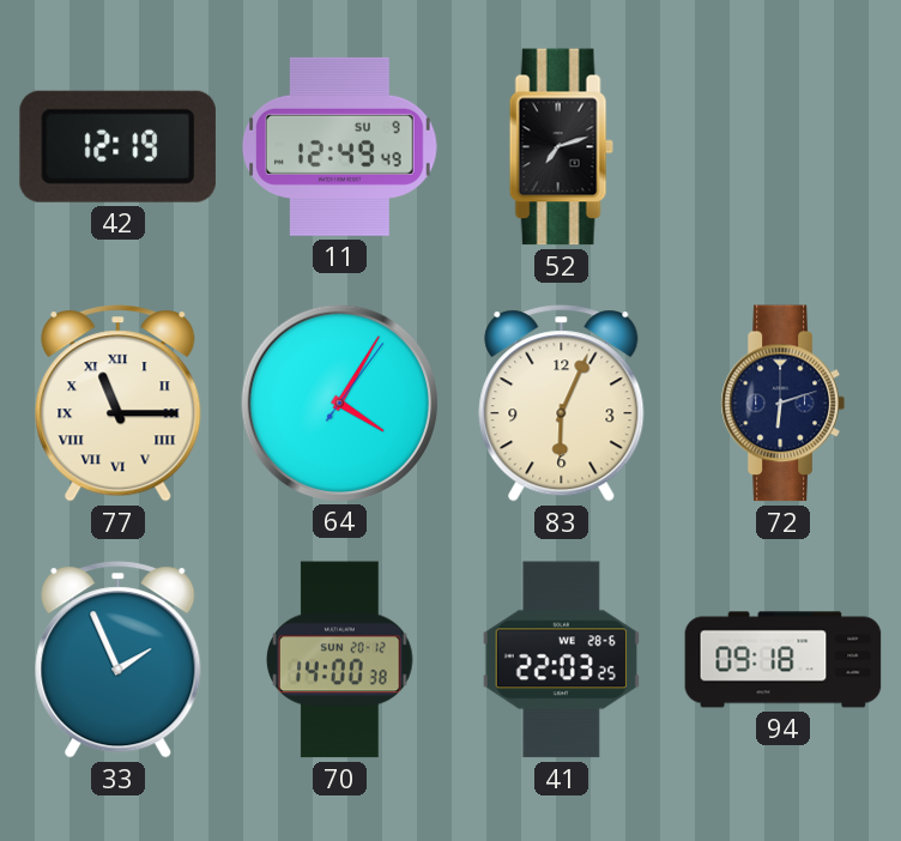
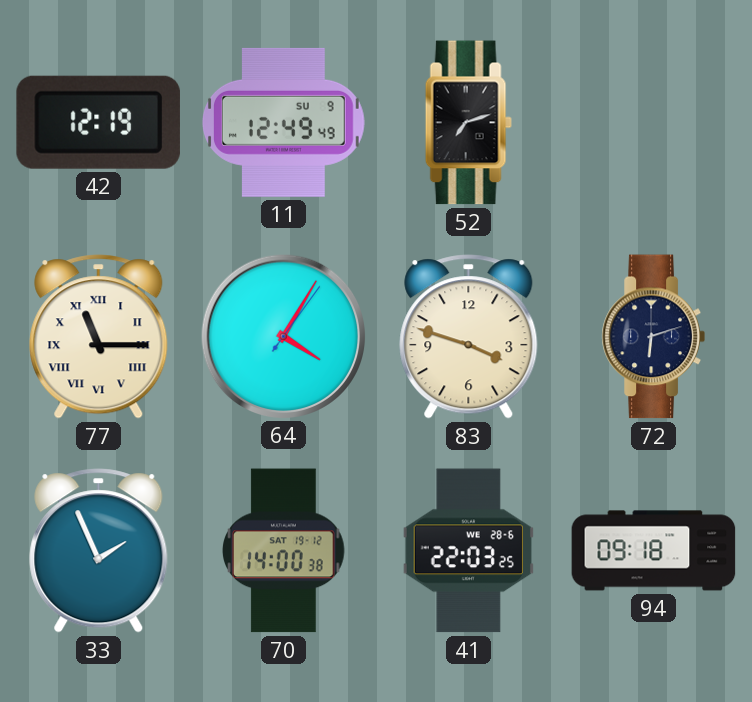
83: 6:04 -> 3:48 (469, 337)
70 date: SUN 20-12 -> SAT 19-12 (284, 551)
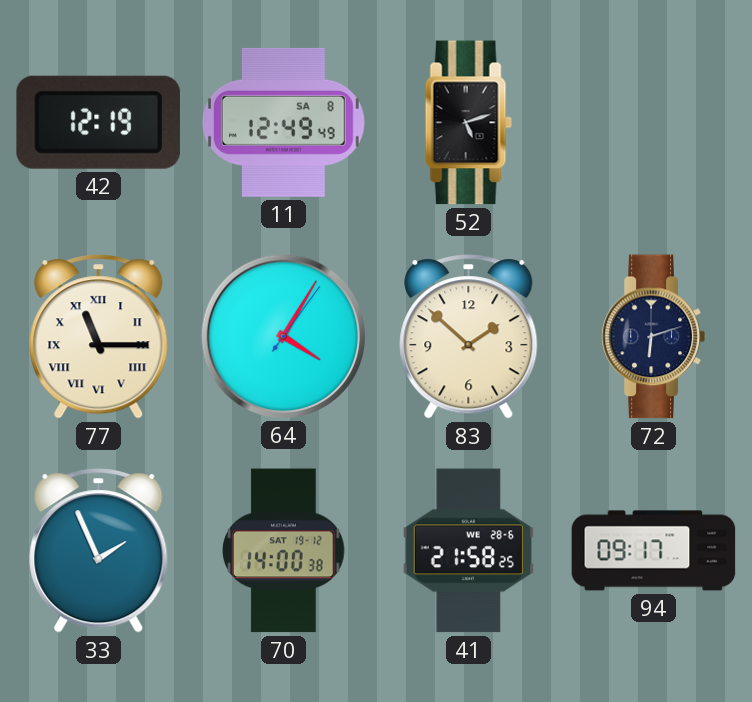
11 date: SU 9 -> SA 8 (284, 122)
52: 7:12 -> 5:12 (468, 123)
83: 3:48 -> 1:52 (469, 337)
41: 22:03 -> 21:58 (468, 551)
94: 09:18 -> 09:17 (654, 551)
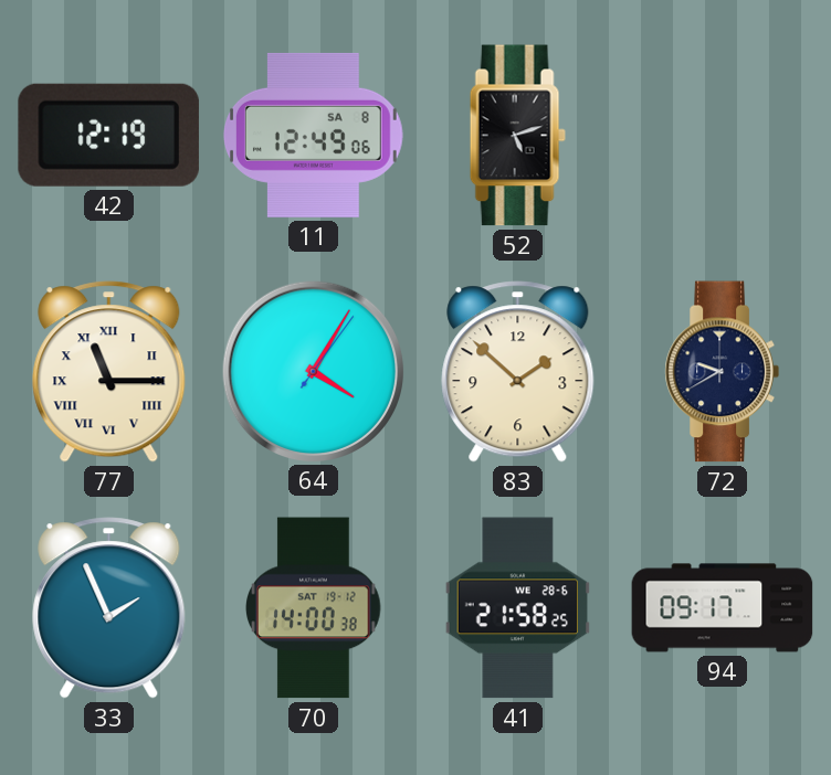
11: 12:49:49 -> 12:49:06 (314, 135)
72: 6:12 -> 9:40 (722, 372)
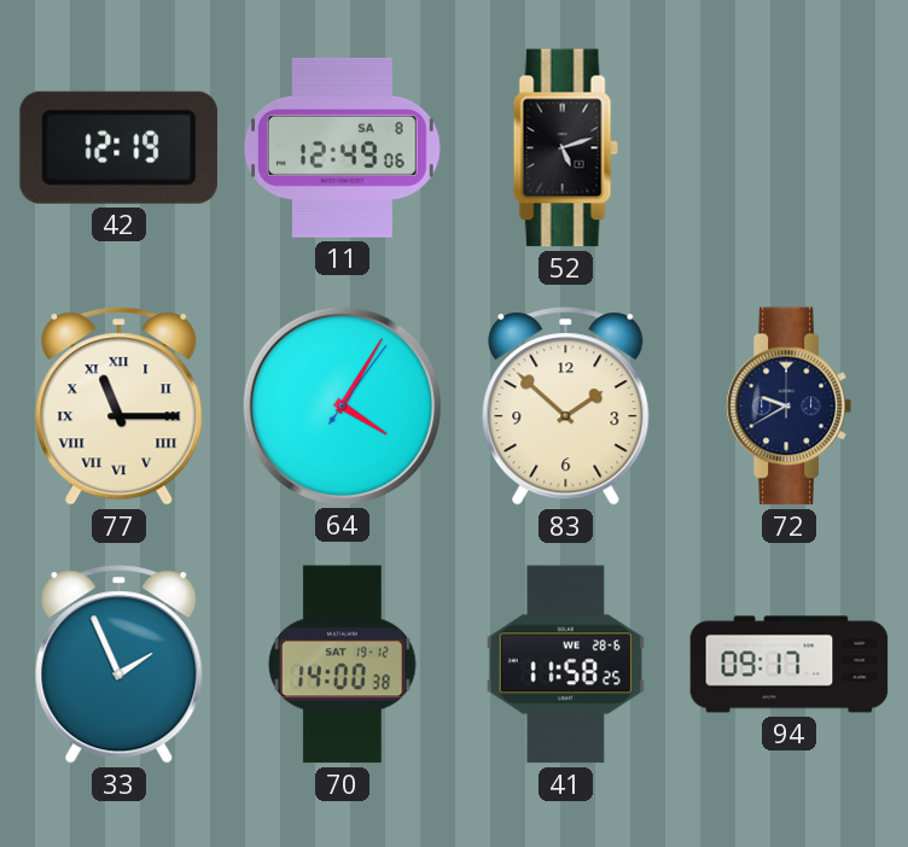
41: 21:58 -> 11:58 (565, 665)
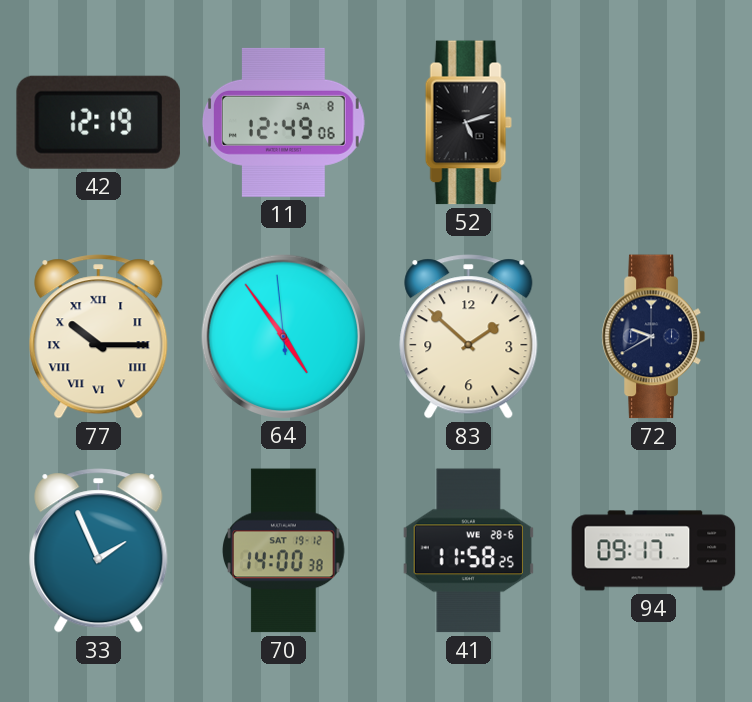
77: 11:15 -> 10:15 (99, 337)
64: 4:05 -> 4:53 (283, 336)
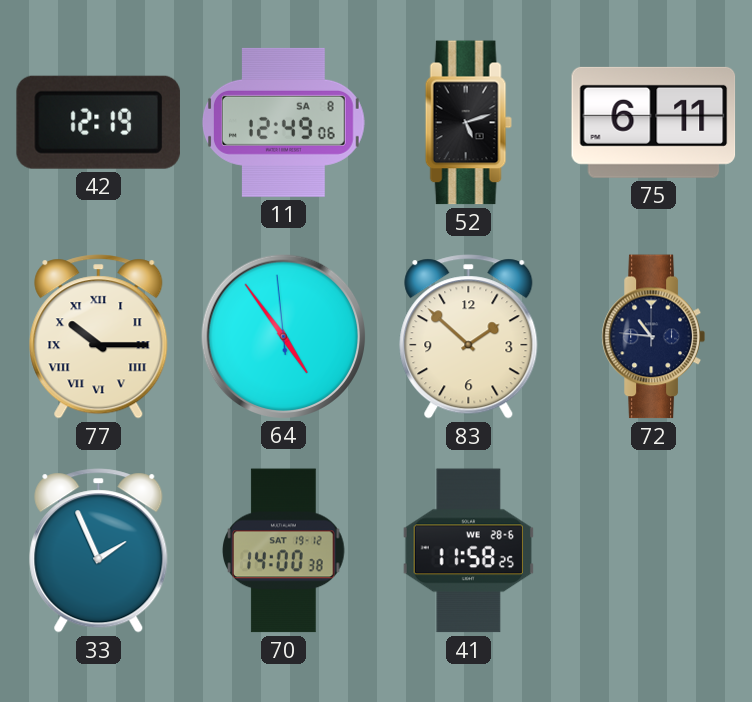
75: none -> 6:11 (654, 122)
72: 9:40 -> 10:46 (653, 337)
94: 09:17 -> none (654, 551)
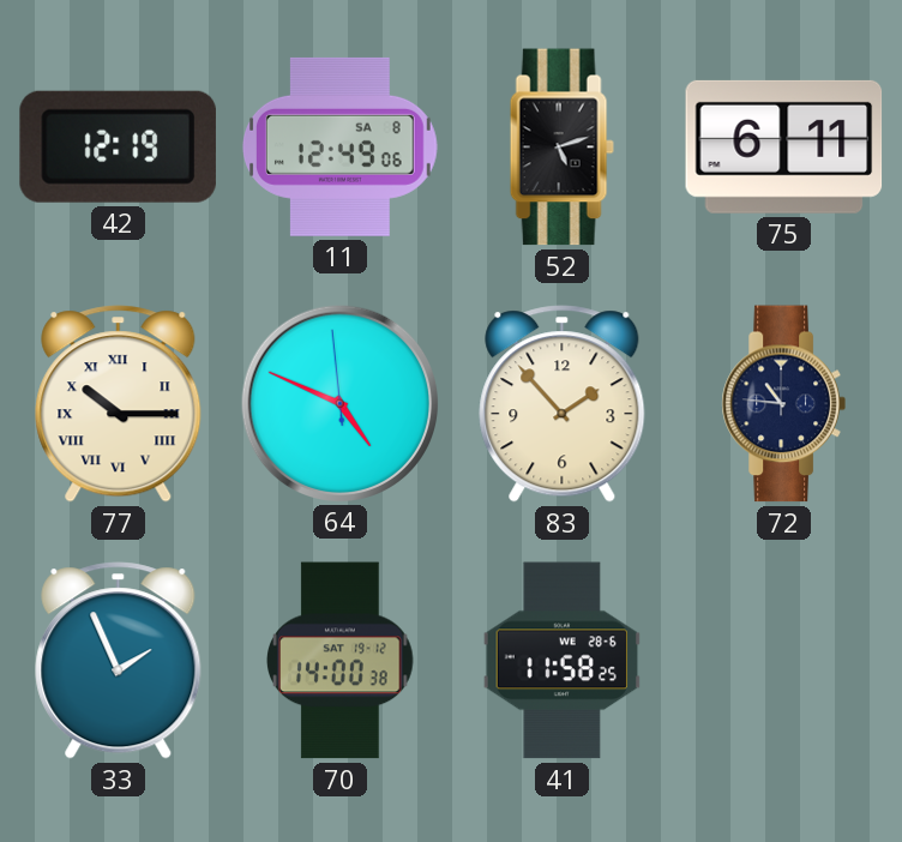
64: 4:53 -> 4:48 (339, 403)
83: 1:52 -> 1:53 (563, 404)
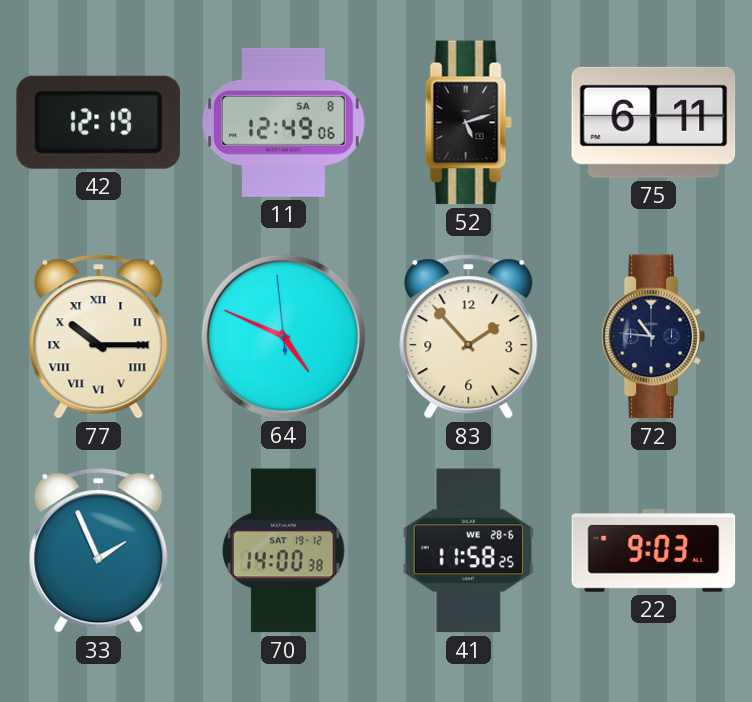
22: none -> 9:03 (654, 551)
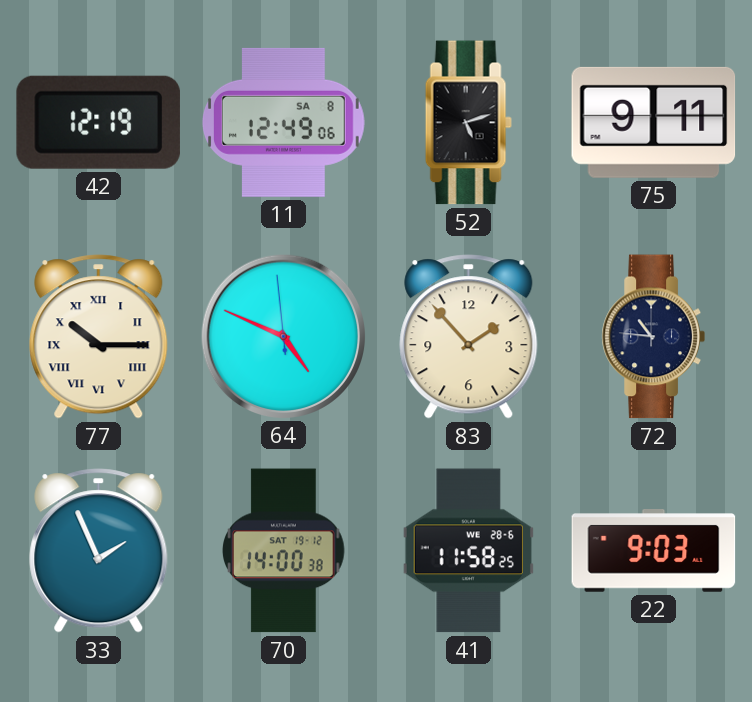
75: 6:11 -> 9:11 (654, 122)
